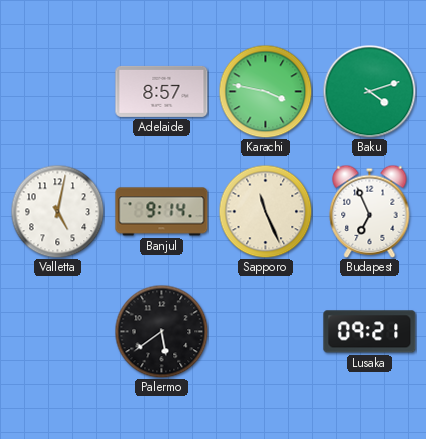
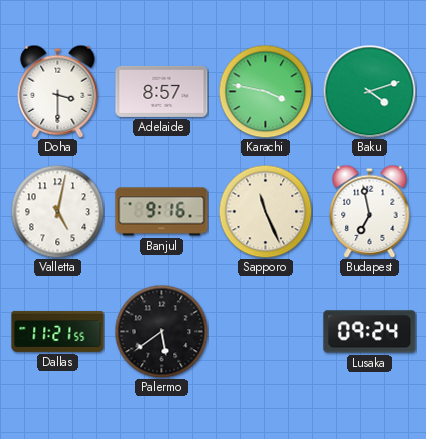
Doha: none -> 3:30 (58, 91)
Banjul: 9:14 -> 9:16 (162, 212)
Budapest: 6:56 -> 6:58 (370, 211)
Dallas: none -> 11:21 (58, 331)
Lusaka: 09:21 -> 09:24 (370, 332)
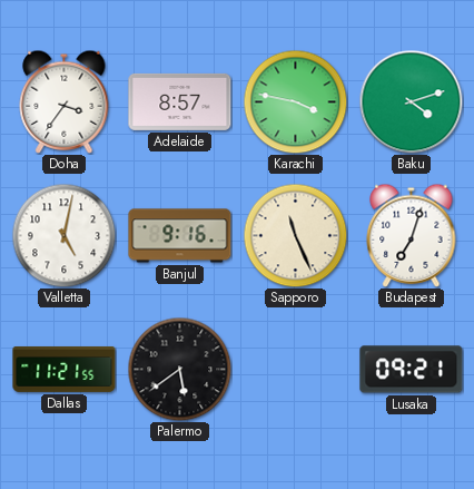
Doha: 3:30 -> 3:36 (65, 101)
Budapest: 6:58 -> 7:03 (412, 235)
Lusaka: 09:24 -> 09:21 (412, 370)
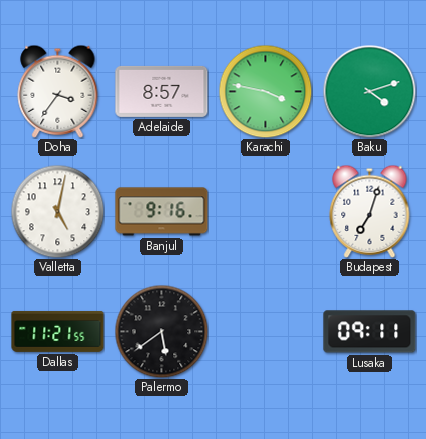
Sapporo: 11:26 -> none (295, 235)
Lusaka: 09:21 -> 09:11 (370, 332)
